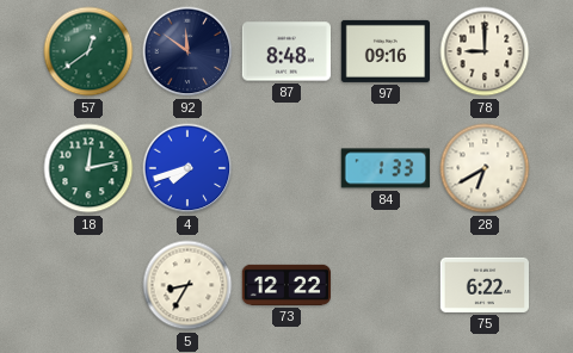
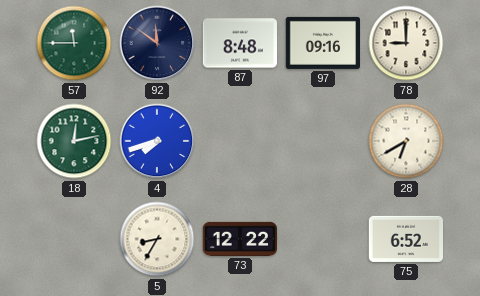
57: 12:39 -> 11:45 (74, 43)
84: 1:33 -> none (386, 168)
75: 6:22 -> 6:52 (405, 239)
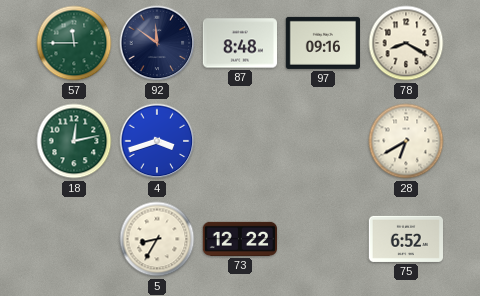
78: 9:00 -> 8:20 (406, 43)
4: 7:42 -> 3:42 (157, 141)
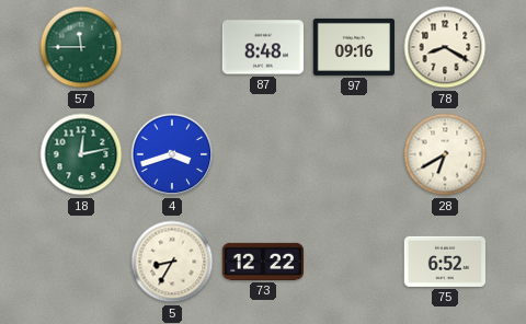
92: 11:51 -> none (157, 43)
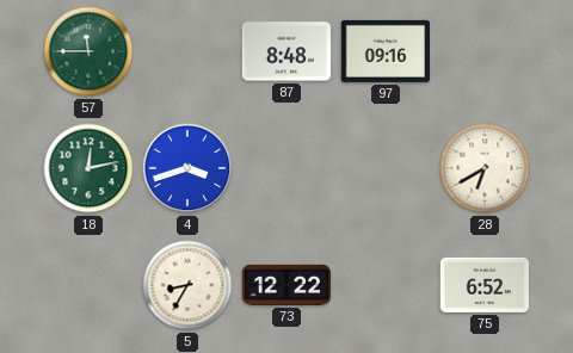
78: 8:20 -> none (445, 47)
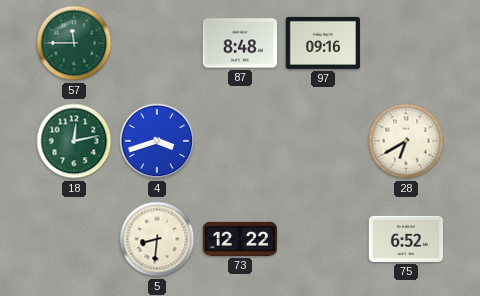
5: 8:35 -> 8:31 (157, 239)
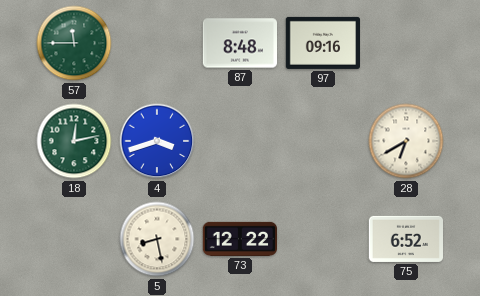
5: 8:31 -> 8:28 (157, 239)
